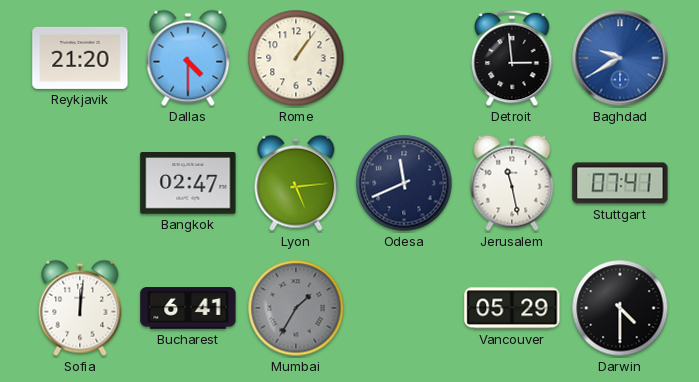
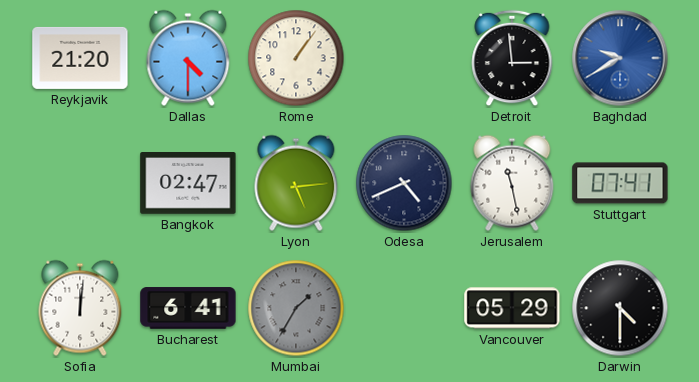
Odesa: 11:41 -> 4:41 (404, 183)
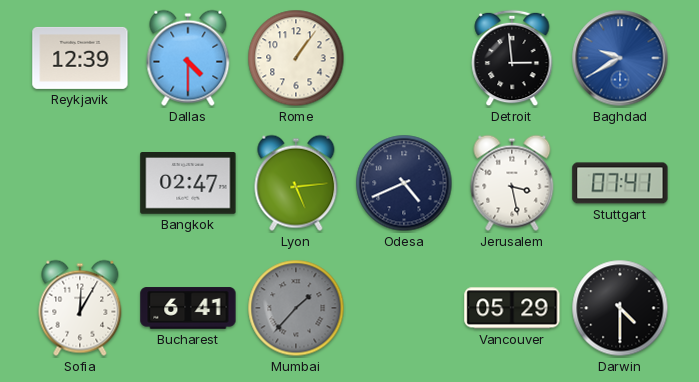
Reykjavik: 21:20 -> 12:39 (80, 58)
Jerusalem: 11:28 -> 3:28 (512, 183)
Sofia: 12:01 -> 12:05 (80, 308)
Mumbai: 1:35 -> 1:37 (296, 308)
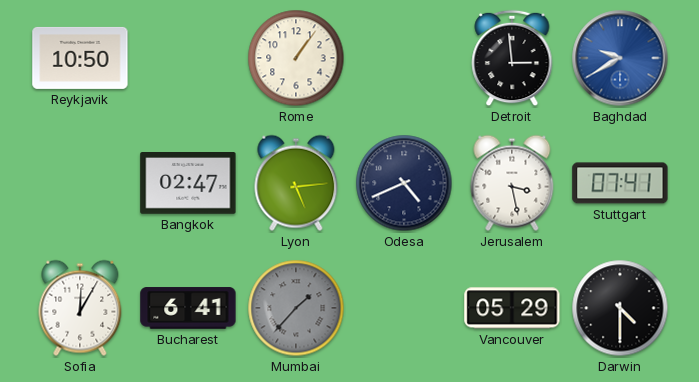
Reykjavik: 12:39 -> 10:50 (80, 58)
Dallas: 4:30 -> none (188, 58)
